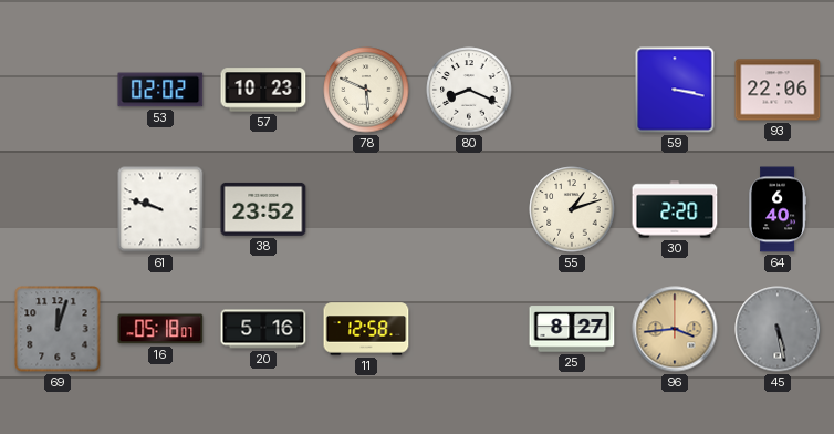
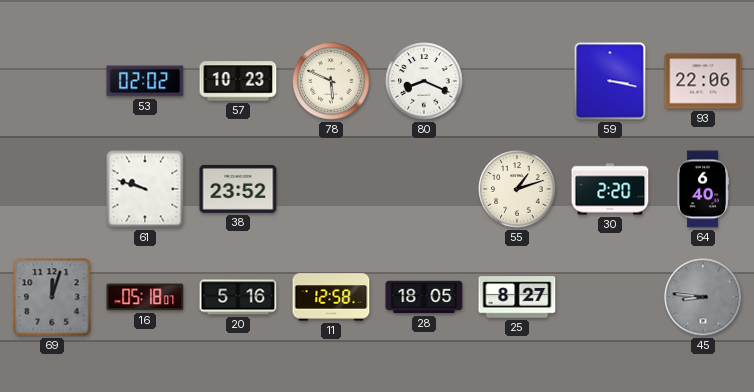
28: none -> 18:05 (424, 297)
96: 3:44 -> none (675, 329)
45: 5:28 -> 8:46 (703, 297)
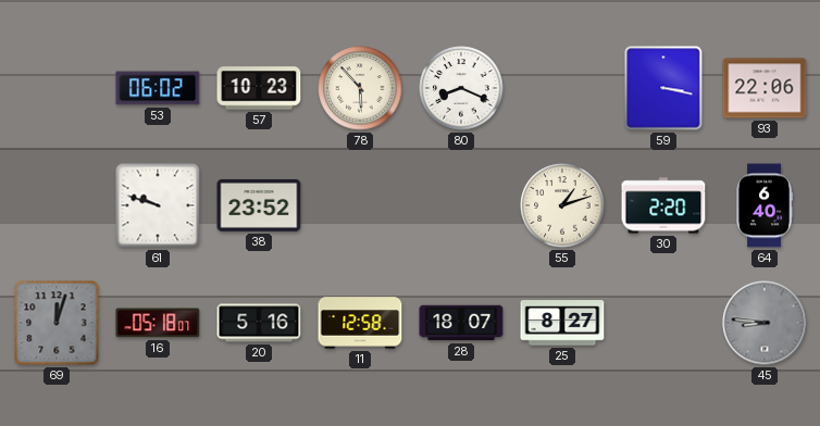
53: 02:02 -> 06:02 (158, 88)
78: 5:49 -> 5:53 (360, 88)
28: 18:05 -> 18:07 (461, 323)
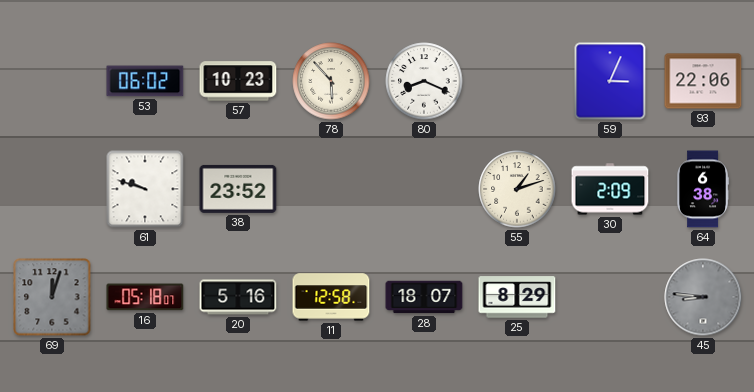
59: 3:17 -> 3:04 (610, 81)
30: 2:20 -> 2:09 (610, 189)
64: 6:40 -> 6:38 (702, 189)
25: 8:27 -> 8:29 (517, 297)
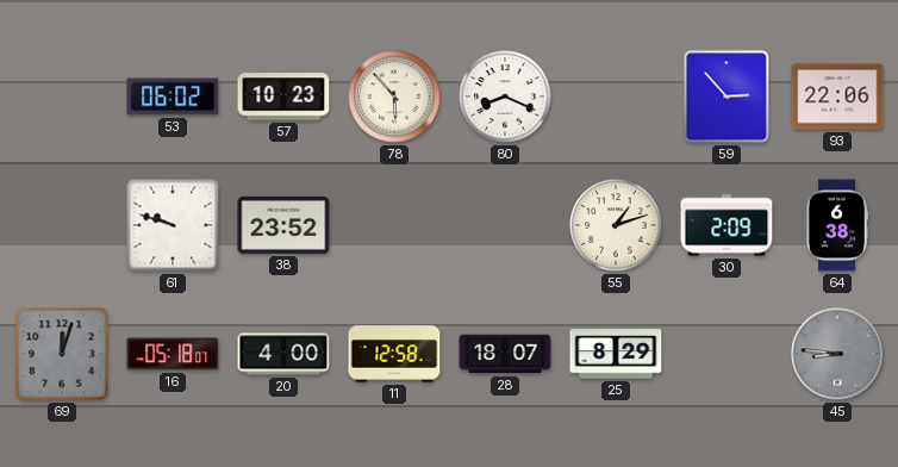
59: 3:04 -> 2:53 (726, 96)
20: 5:16 -> 4:00 (283, 354)
